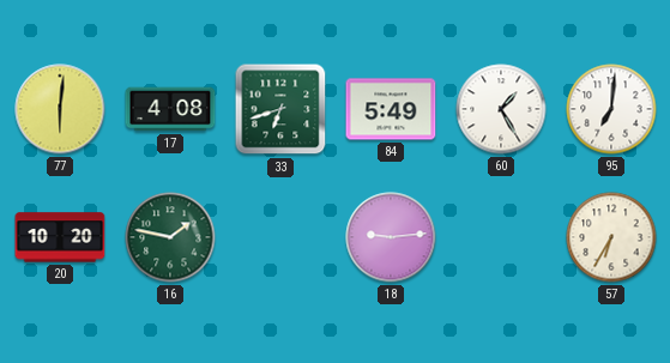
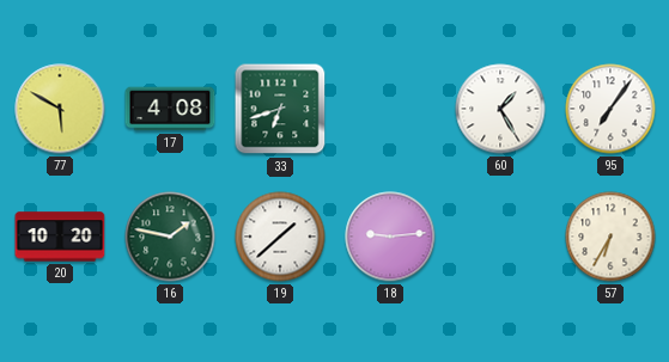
77: 6:01 -> 5:50 (60, 109)
84: 5:49 -> none (391, 109)
95: 7:01 -> 7:06 (610, 109)
19: none -> 1:38 (280, 237)
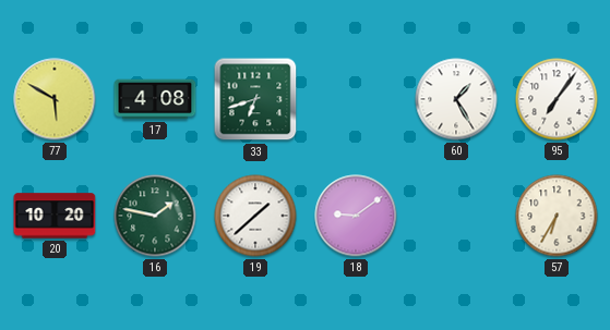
18: 9:14 -> 9:09 (356, 216)
